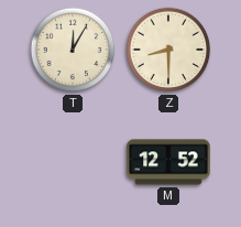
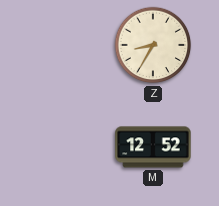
T: 12:05 -> none (73, 50)
Z: 8:30 -> 8:35 (153, 45)
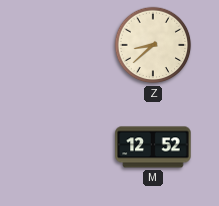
Z: 8:35 -> 8:38 (153, 45)
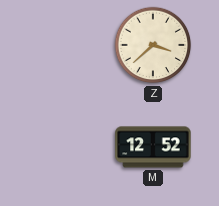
Z: 8:38 -> 3:38 (153, 45)
